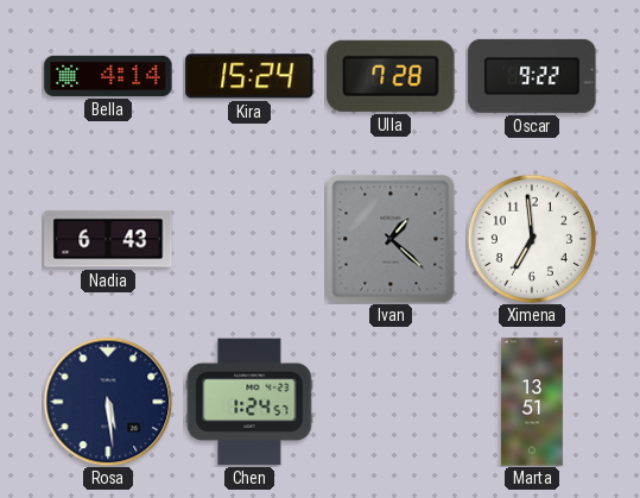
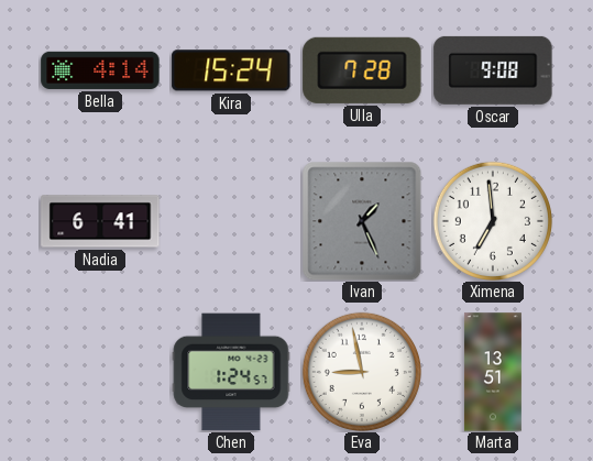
Oscar: 9:22 -> 9:08 (493, 70)
Nadia: 6:43 -> 6:41 (100, 221)
Ivan: 1:22 -> 1:26 (362, 221)
Rosa: 5:29 -> none (108, 402)
Eva: none -> 8:58 (362, 372)
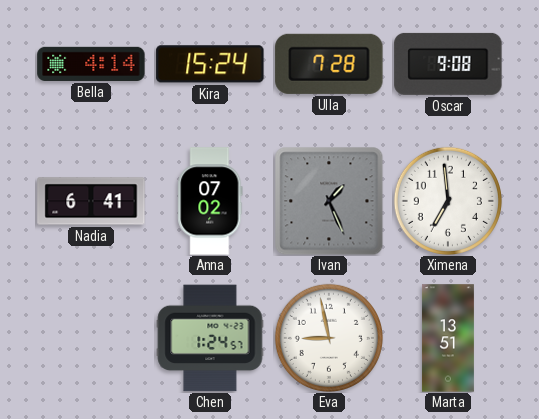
Anna: none -> 07:02 (210, 201)
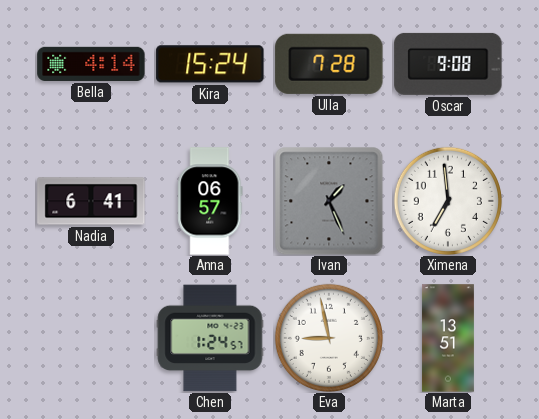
Anna: 07:02 -> 06:57 (210, 201)
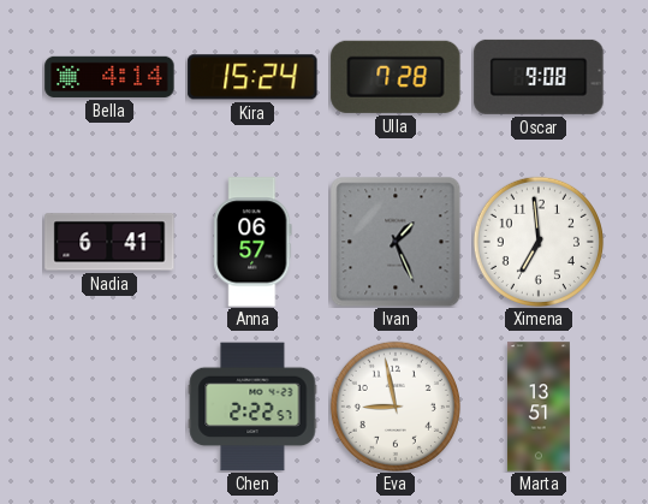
Chen: 1:24 -> 2:22 (252, 407)
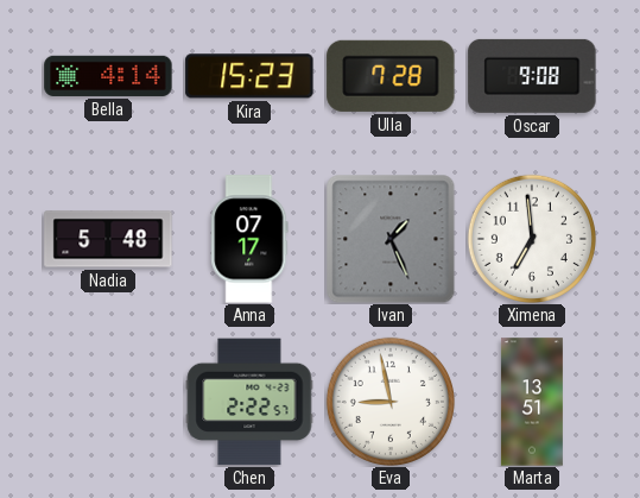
Kira: 15:24 -> 15:23 (249, 76)
Nadia: 6:41 -> 5:48 (108, 239)
Anna: 06:57 -> 07:17 (249, 239)
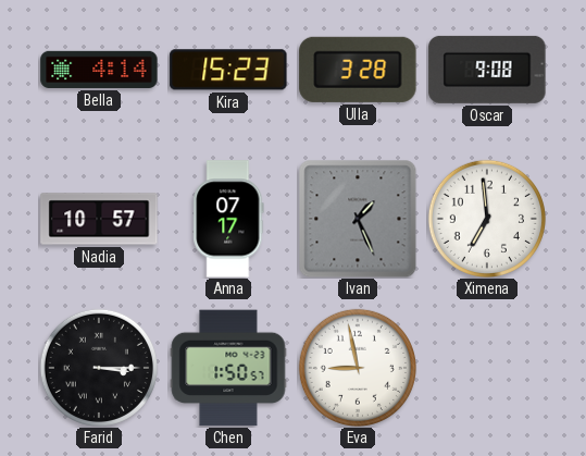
Ulla: 7:28 -> 3:28 (358, 70)
Nadia: 5:48 -> 10:57 (99, 219)
Farid: none -> 3:15 (99, 368)
Chen: 2:22 -> 1:50 (228, 368)
Marta: 13:51 -> none (532, 402)
